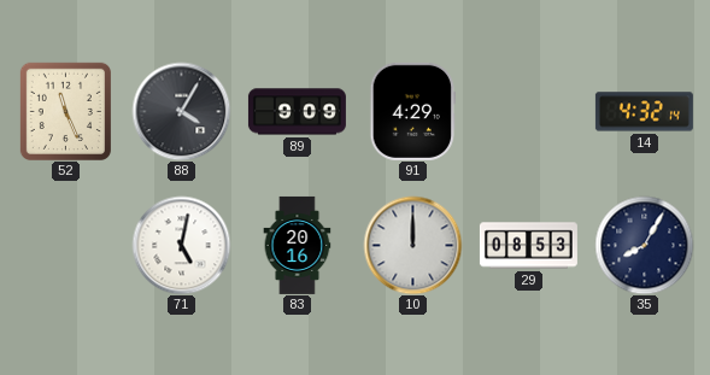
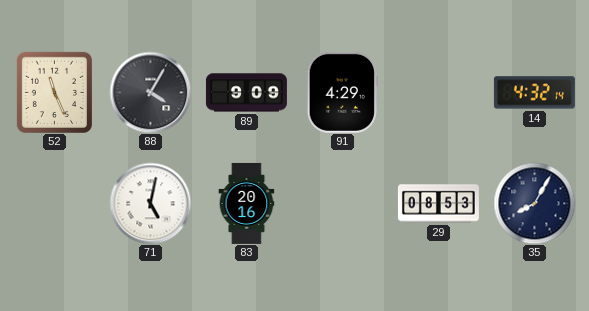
10: 12:00 -> none (412, 245)
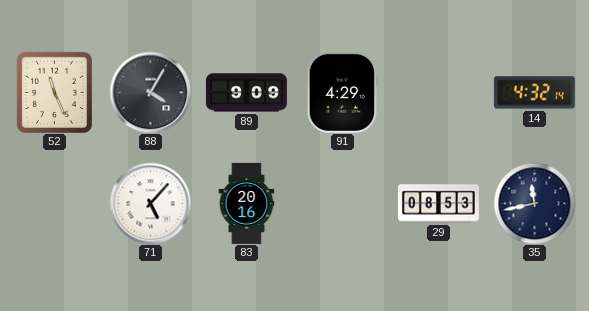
71: 5:02 -> 5:07 (150, 203)
35: 8:05 -> 11:43 (534, 203)
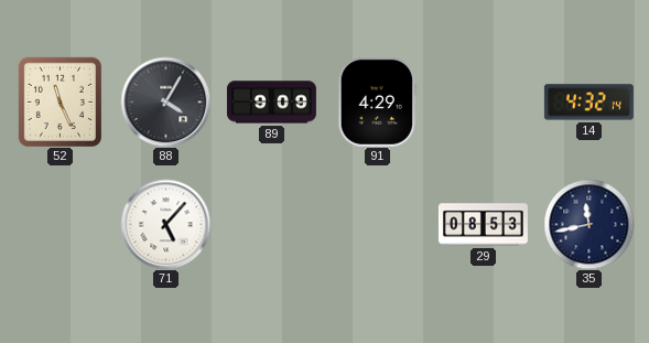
83: 20:16 -> none (247, 203)
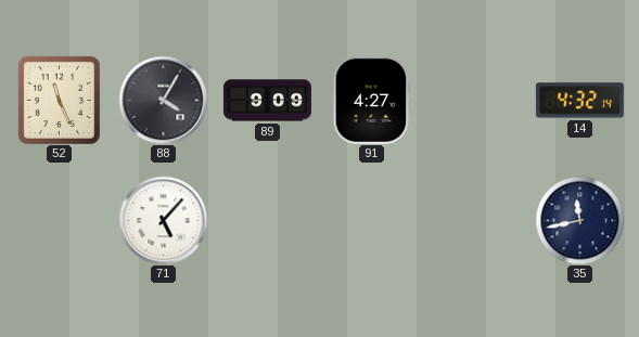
91: 4:29 -> 4:27 (371, 100)
29: 08:53 -> none (483, 225)
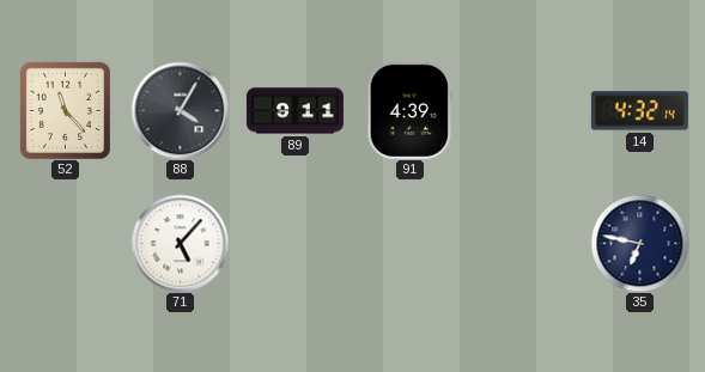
52: 11:26 -> 11:23 (65, 110)
89: 9:09 -> 9:11 (294, 111)
91: 4:27 -> 4:39 (409, 110)
35: 11:43 -> 6:47 (639, 243)
